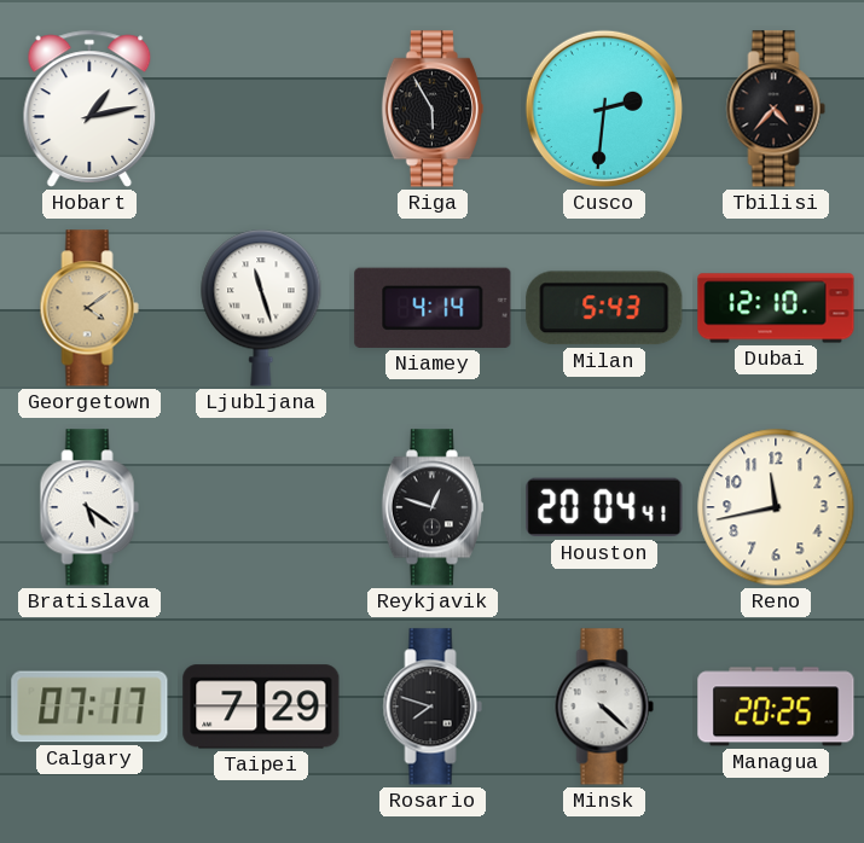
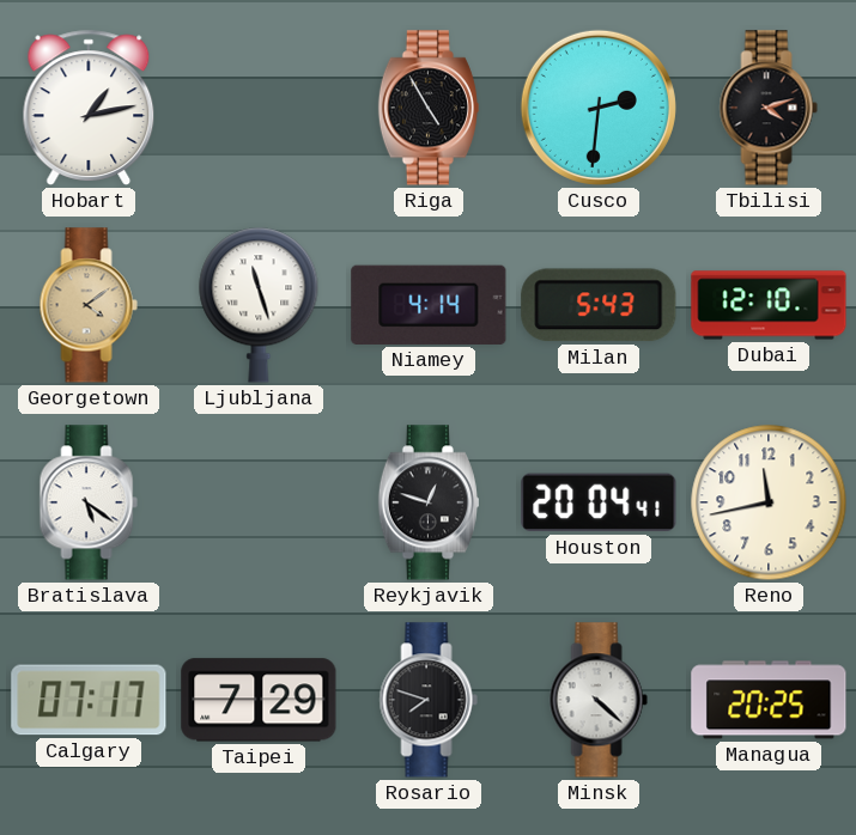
Riga: 5:55 -> 4:55 (429, 108)
Tbilisi: 4:37 -> 4:12 (769, 108)
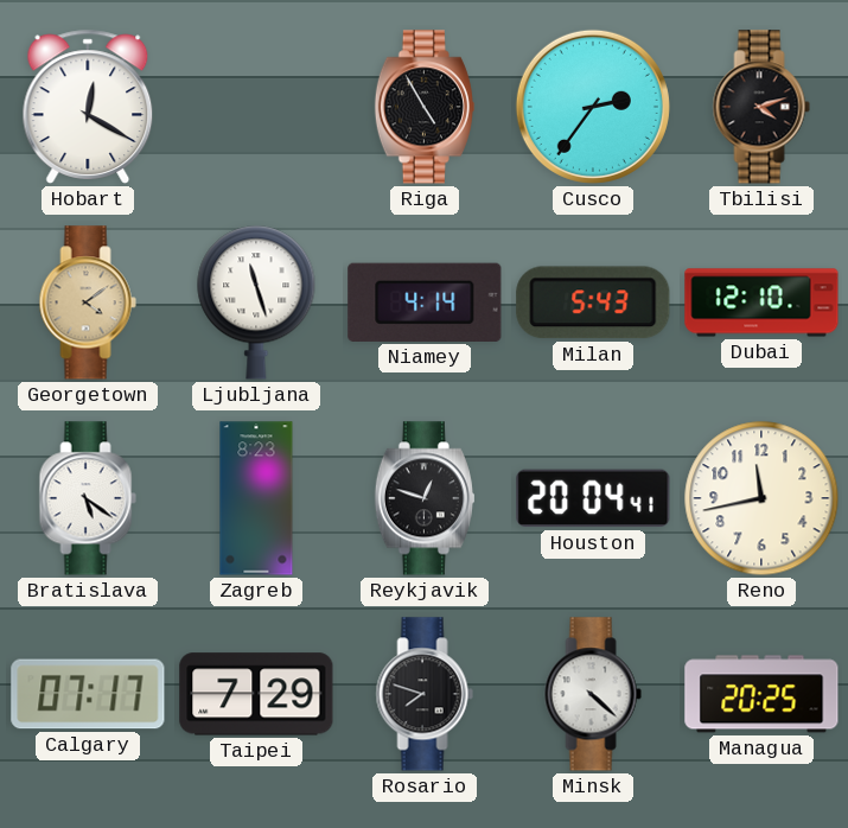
Hobart: 1:13 -> 12:20 (88, 107)
Cusco: 2:31 -> 2:36 (593, 107)
Zagreb: none -> 8:23 (256, 498)
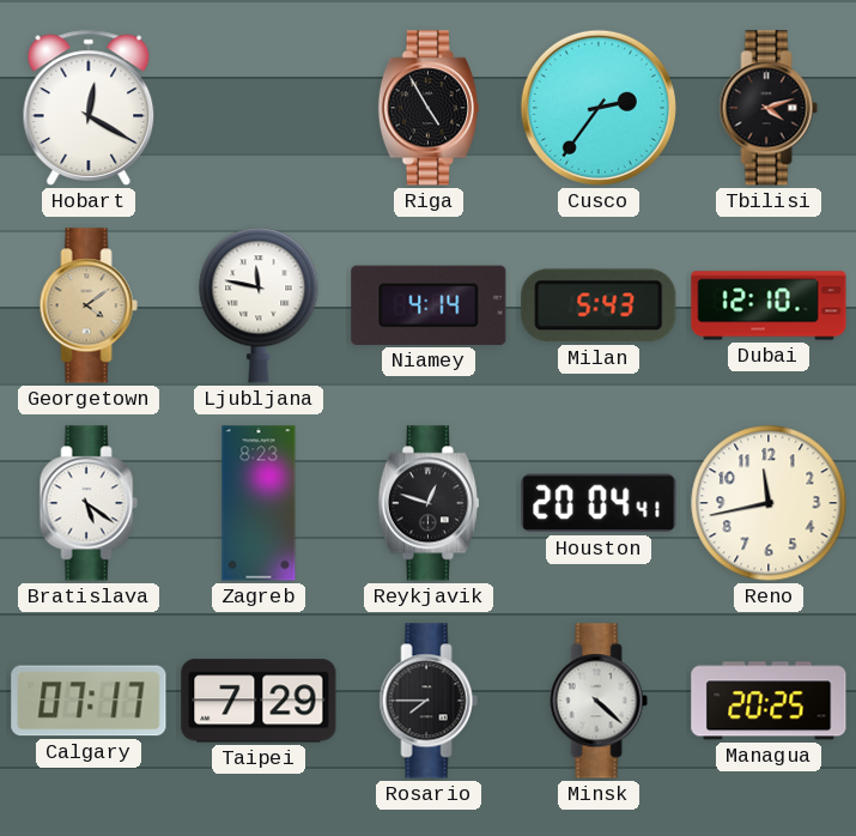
Ljubljana: 11:27 -> 11:47 (259, 305)
Rosario: 7:48 -> 7:45 (429, 701)
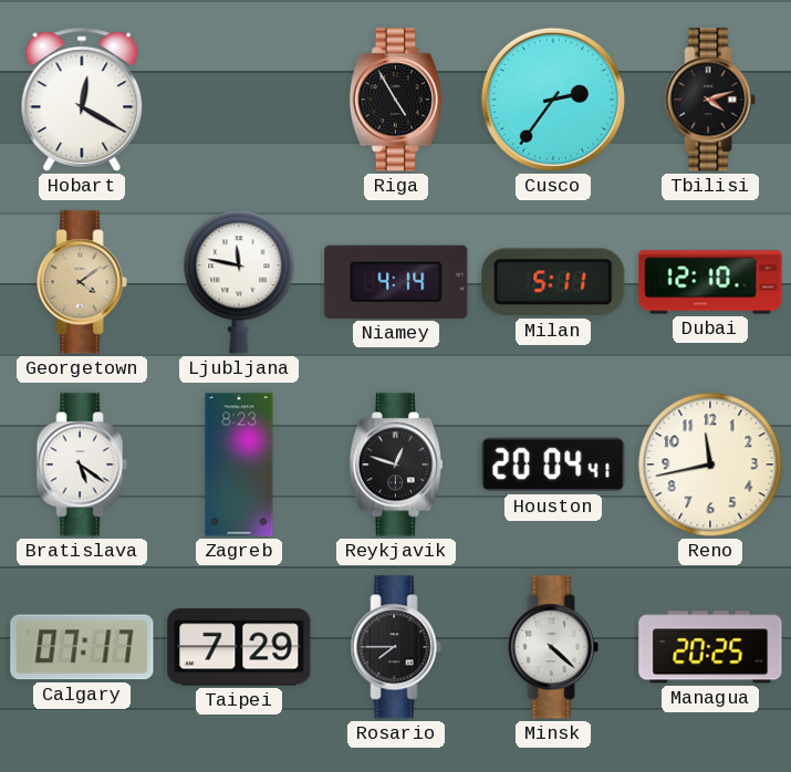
Milan: 5:43 -> 5:11 (553, 282)
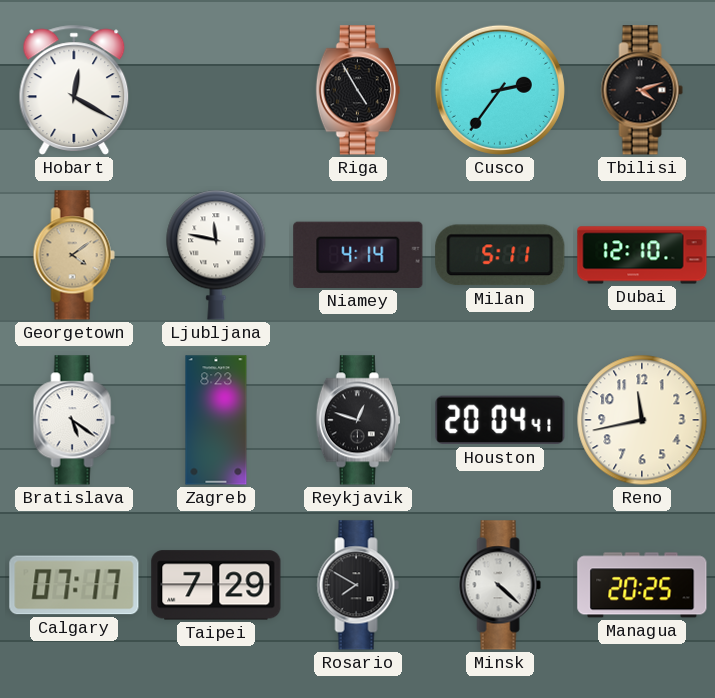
Rosario: 7:45 -> 7:50 (358, 585)
